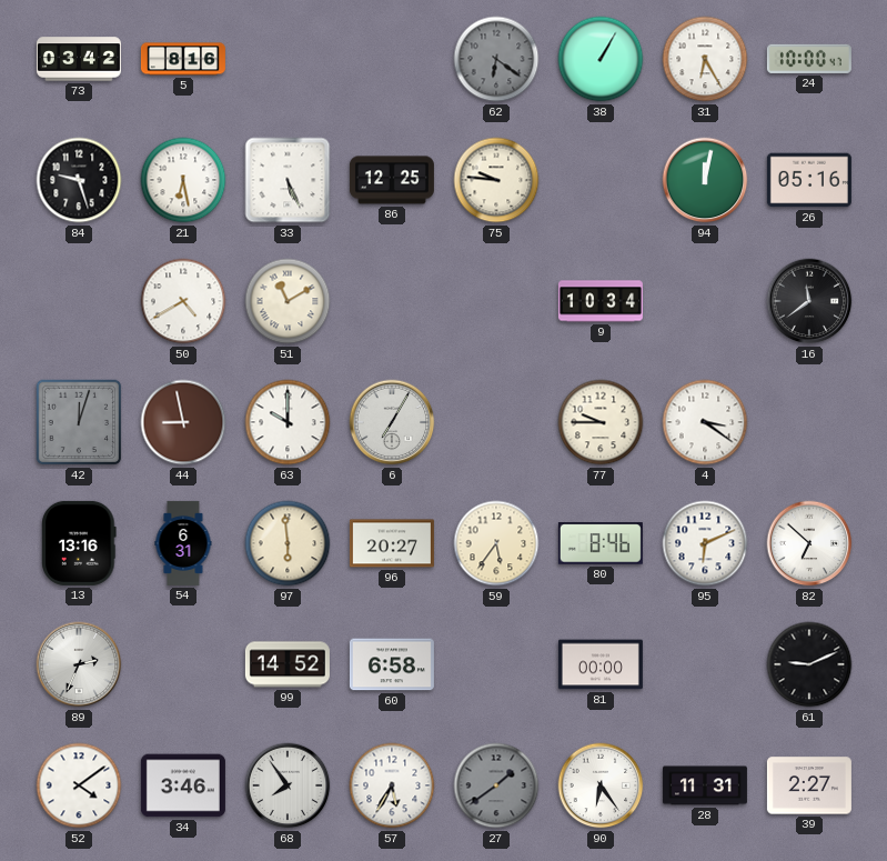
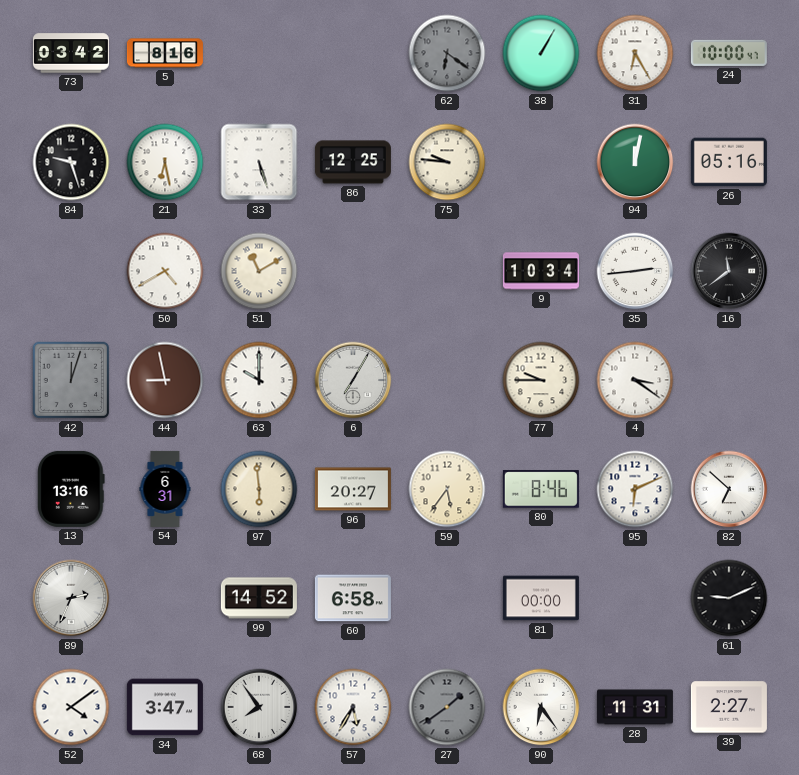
33: 5:26 -> 5:27 (259, 162)
35: none -> 2:44 (635, 271)
34: 3:46 -> 3:47 (165, 707)
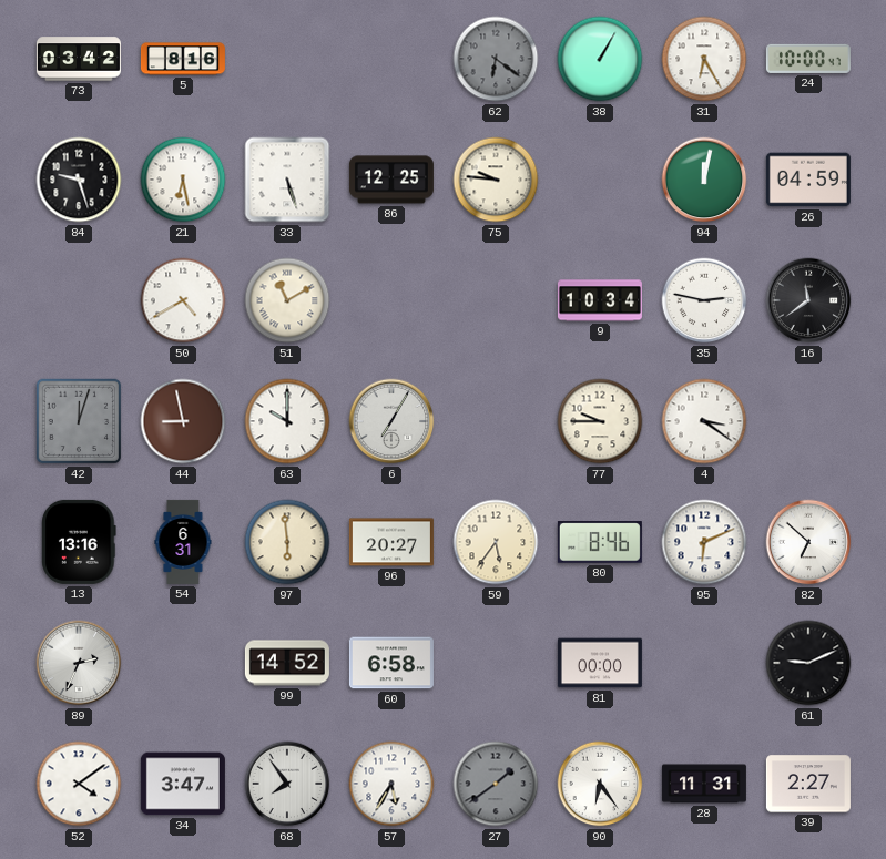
26: 05:16 -> 04:59 (808, 180)
35: 2:44 -> 2:47 (704, 300)
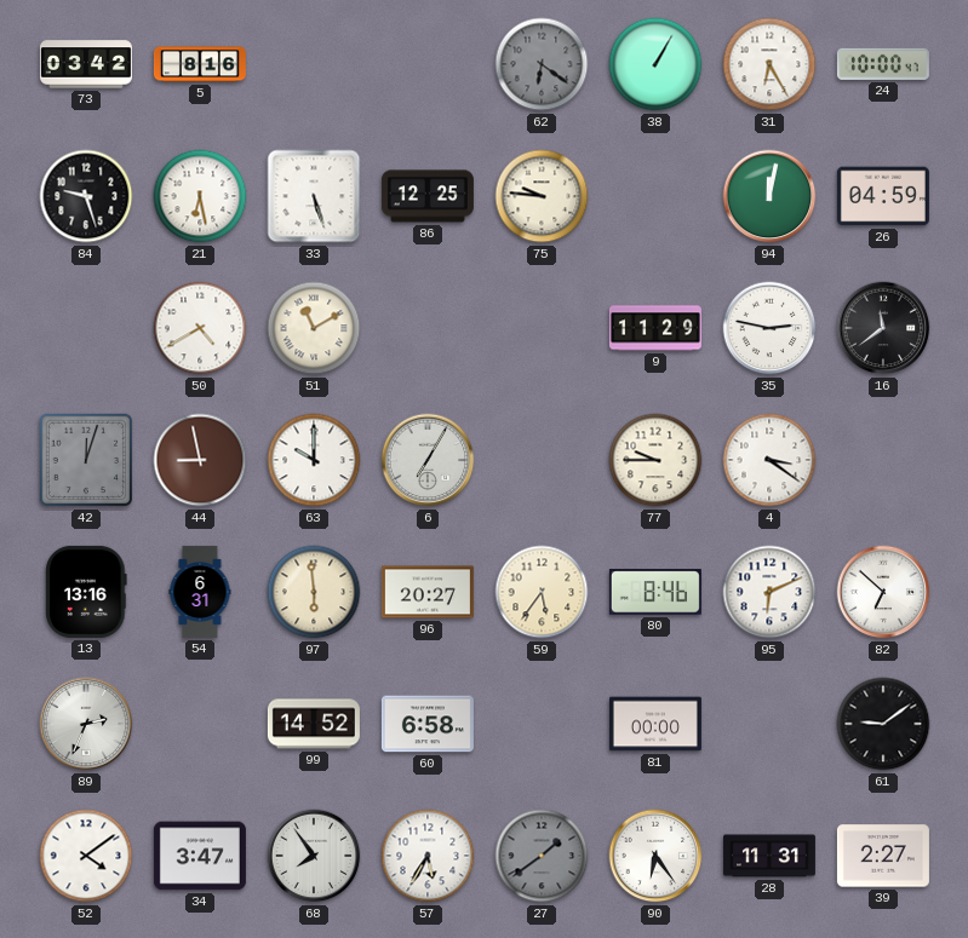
9: 10:34 -> 11:29 (655, 328)
61: 9:11 -> 9:09 (883, 724)
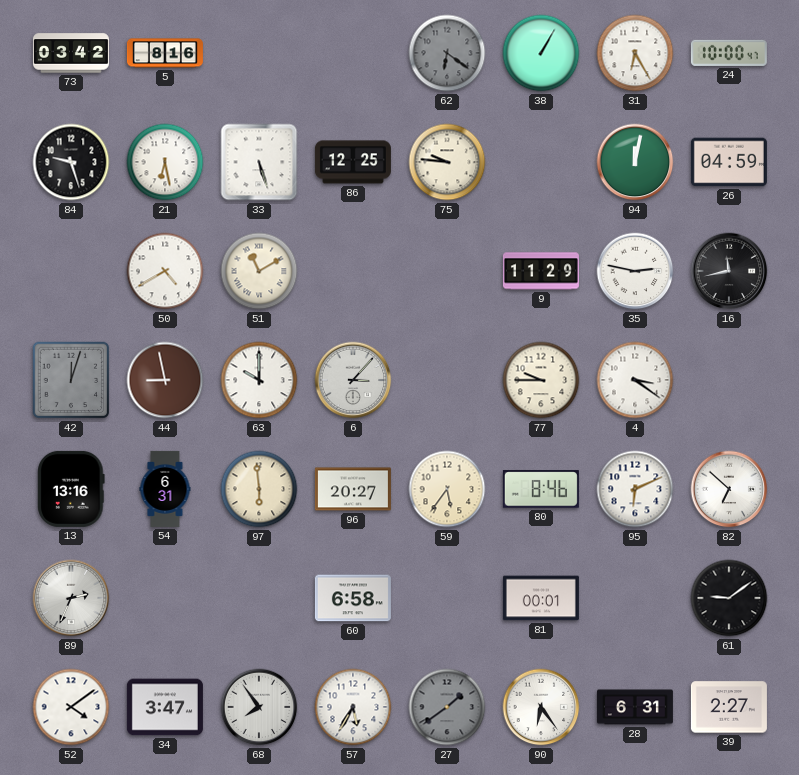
16: 11:39 -> 11:43 (729, 271)
6: 7:05 -> 3:07 (353, 380)
99: 14:52 -> none (314, 724)
81: 00:00 -> 00:01 (541, 598)
28: 11:31 -> 6:31 (635, 707)
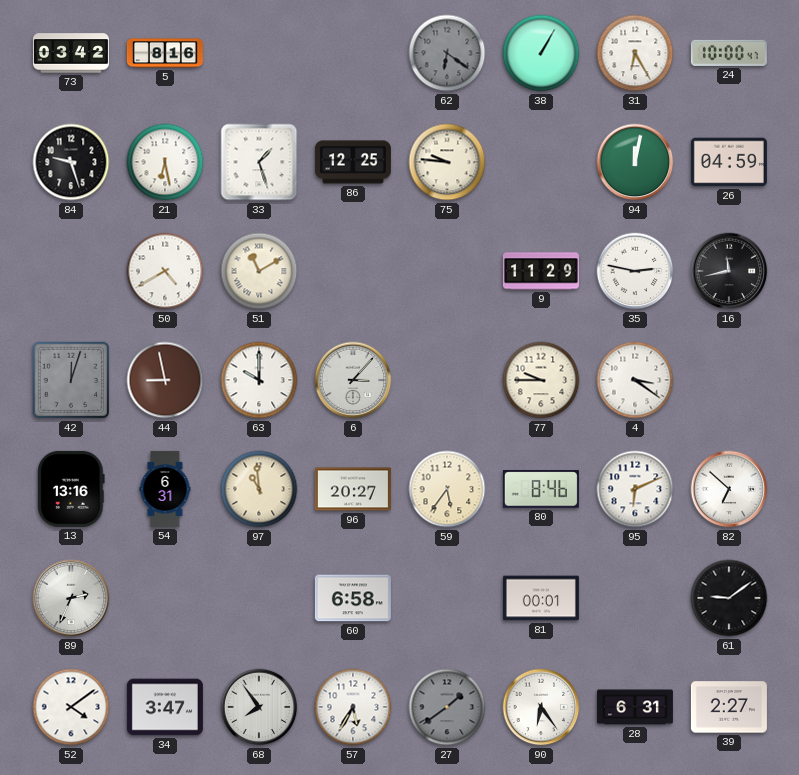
33: 5:27 -> 1:27 (259, 162)
97: 5:59 -> 10:59 (259, 489)
